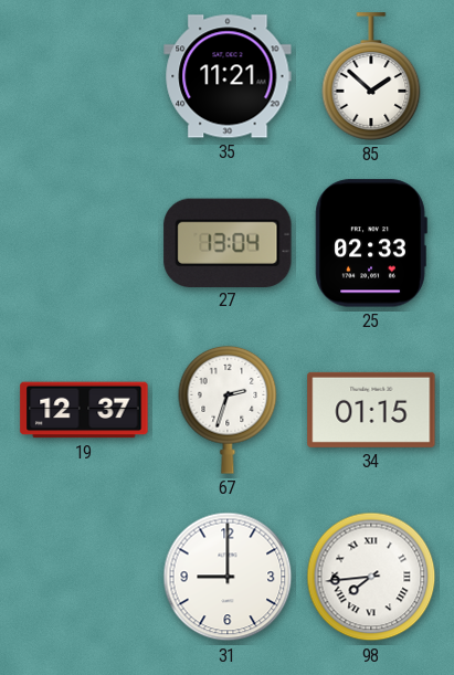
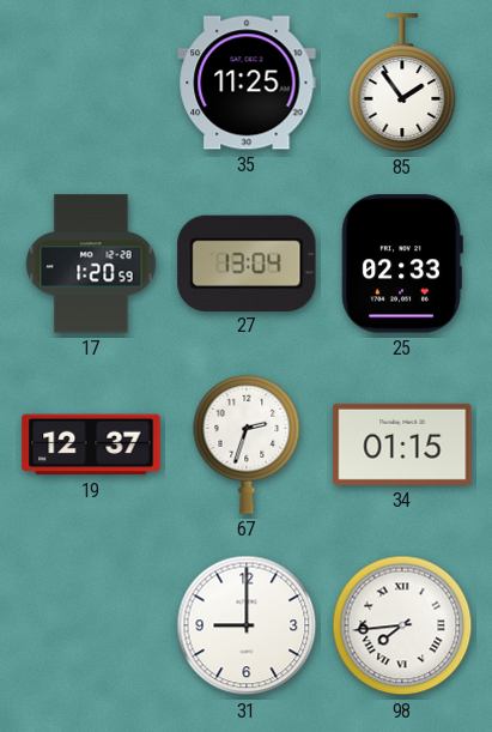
35: 11:21 -> 11:25 (247, 83)
85: 1:52 -> 1:54 (402, 83)
17: none -> 1:20 (91, 264)
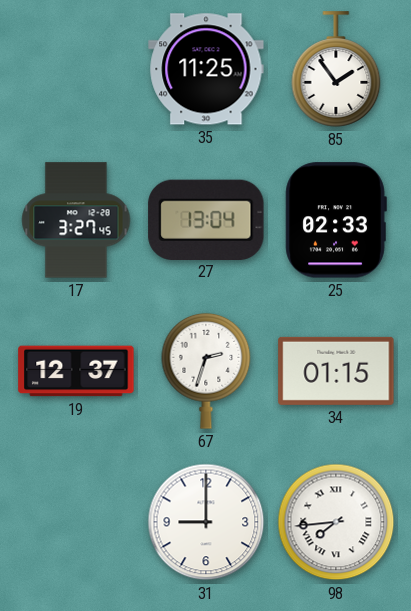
17: 1:20 -> 3:27 (76, 220)
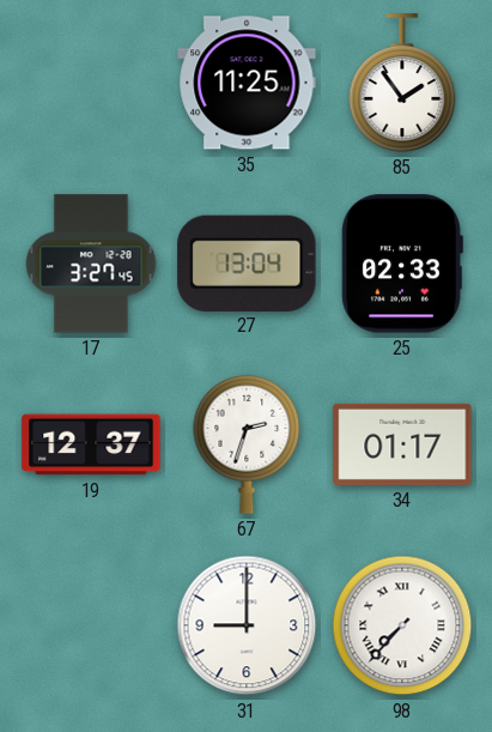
34: 01:15 -> 01:17 (402, 444)
98: 7:44 -> 7:37 (402, 625)
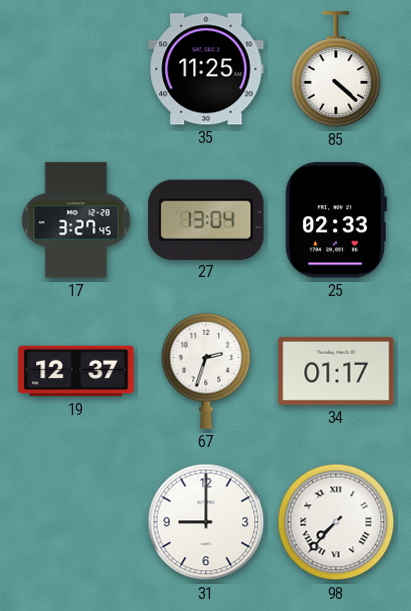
85: 1:54 -> 4:22 (336, 69)
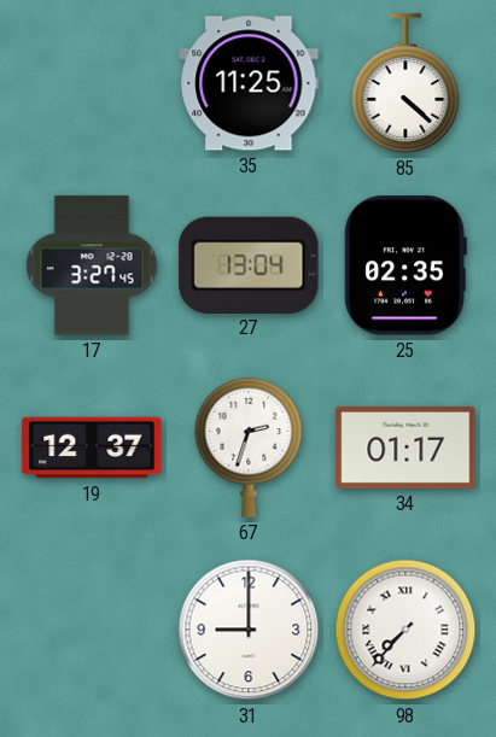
25: 02:33 -> 02:35 (405, 265)
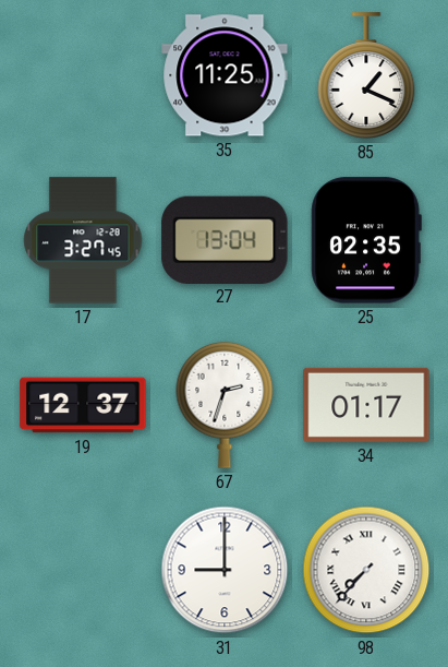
85: 4:22 -> 1:19 (366, 75)
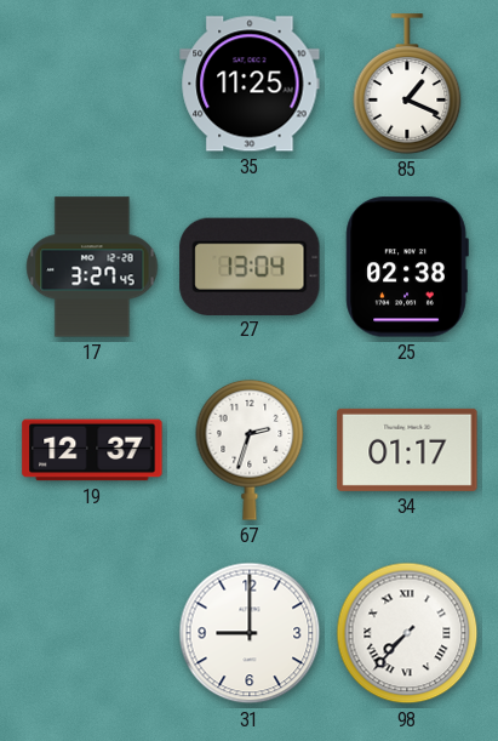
25: 02:35 -> 02:38 (407, 267)
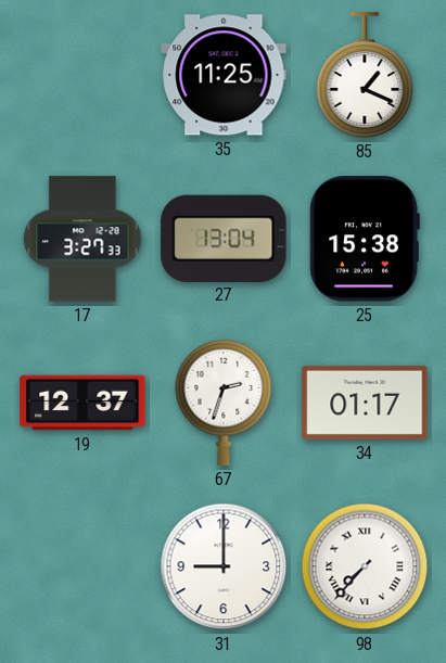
17: 3:27:45 -> 3:27:33 (82, 239)
25: 02:38 -> 15:38 (365, 239)
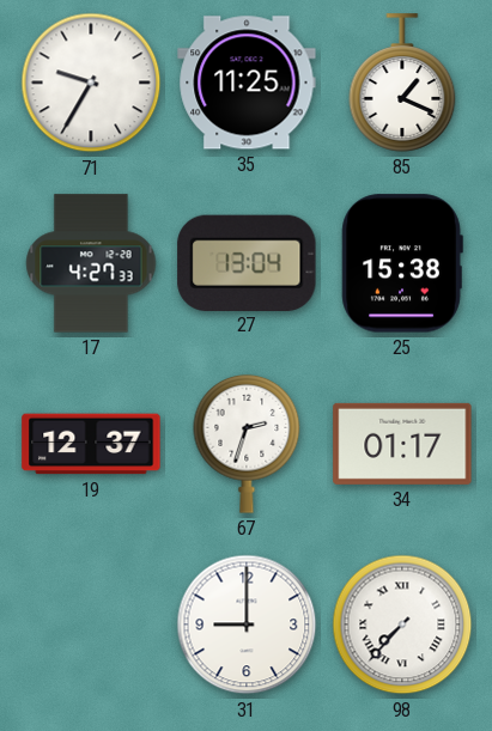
71: none -> 9:35 (91, 83)
17: 3:27 -> 4:27 (91, 263)
